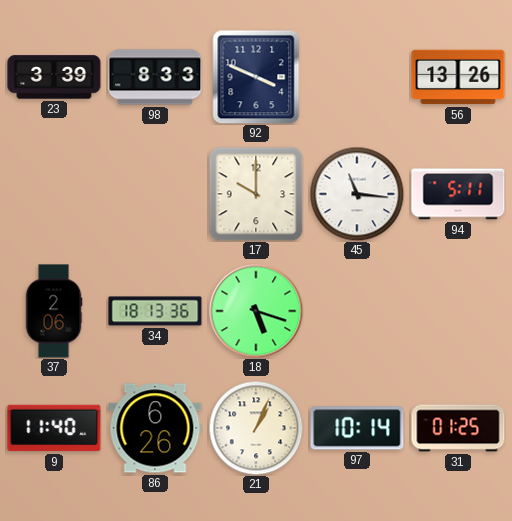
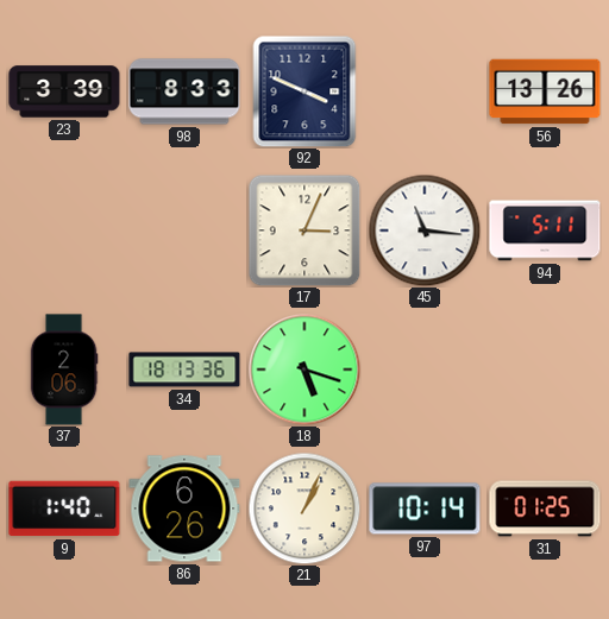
17: 10:00 -> 3:04 (304, 230)
9: 11:40 -> 1:40 (64, 509)
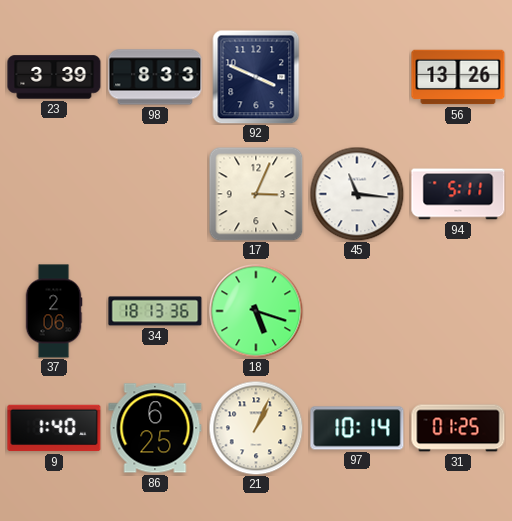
86: 6:26 -> 6:25 (155, 428)
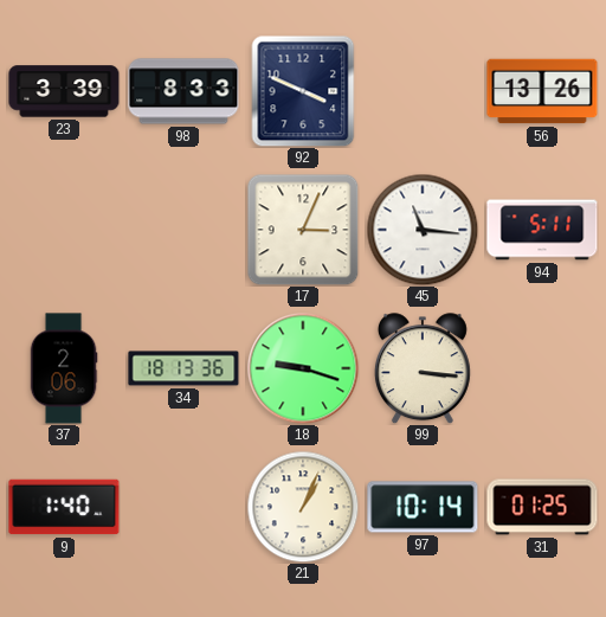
18: 5:18 -> 9:18 (303, 368)
99: none -> 3:16 (423, 368)
86: 6:25 -> none (155, 428)
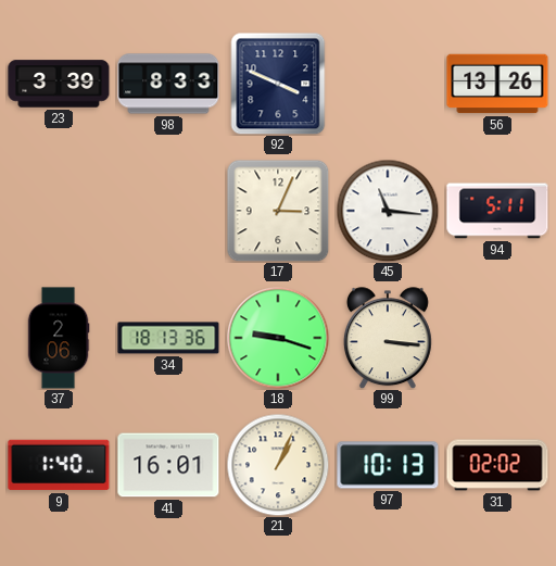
41: none -> 16:01 (168, 465)
97: 10:14 -> 10:13 (388, 465)
31: 01:25 -> 02:02 (497, 465)
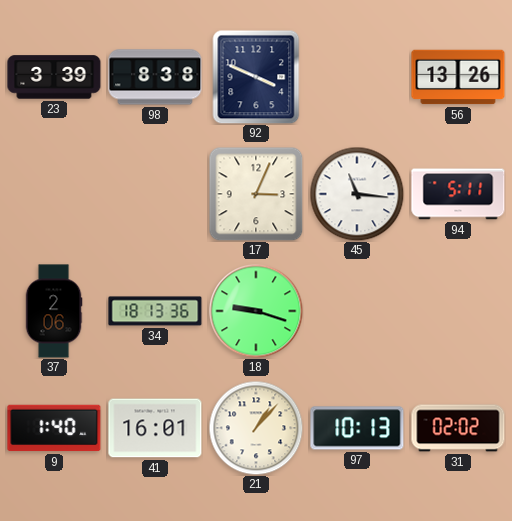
98: 8:33 -> 8:38 (155, 77)
99: 3:16 -> none (388, 338)
21: 1:04 -> 1:07 (256, 428)
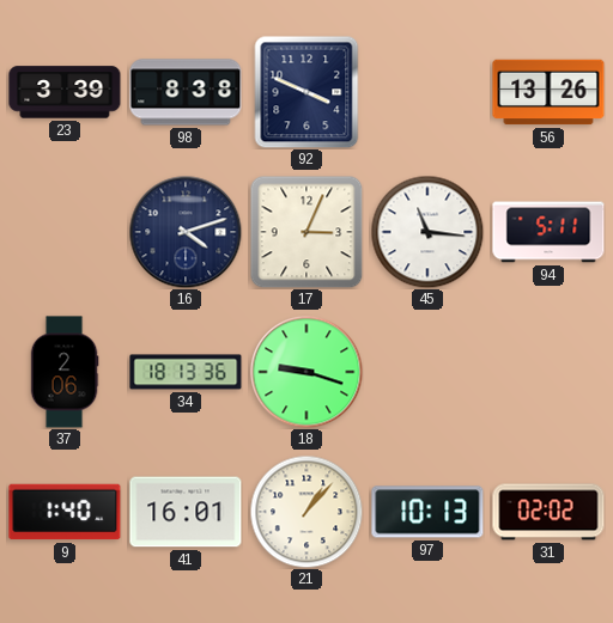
16: none -> 4:12 (186, 232)
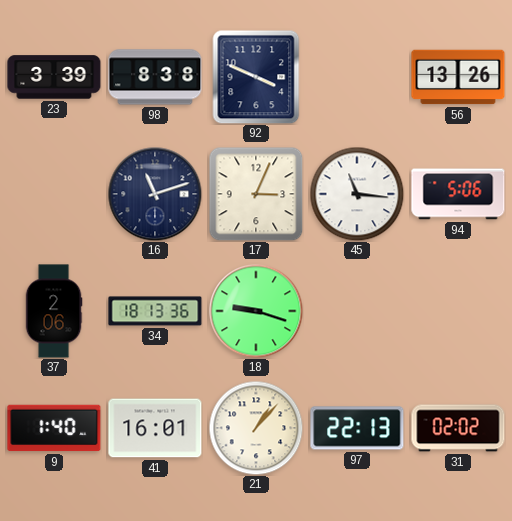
16: 4:12 -> 11:12 (155, 194)
94: 5:11 -> 5:06 (458, 194)
97: 10:13 -> 22:13 (357, 428)
